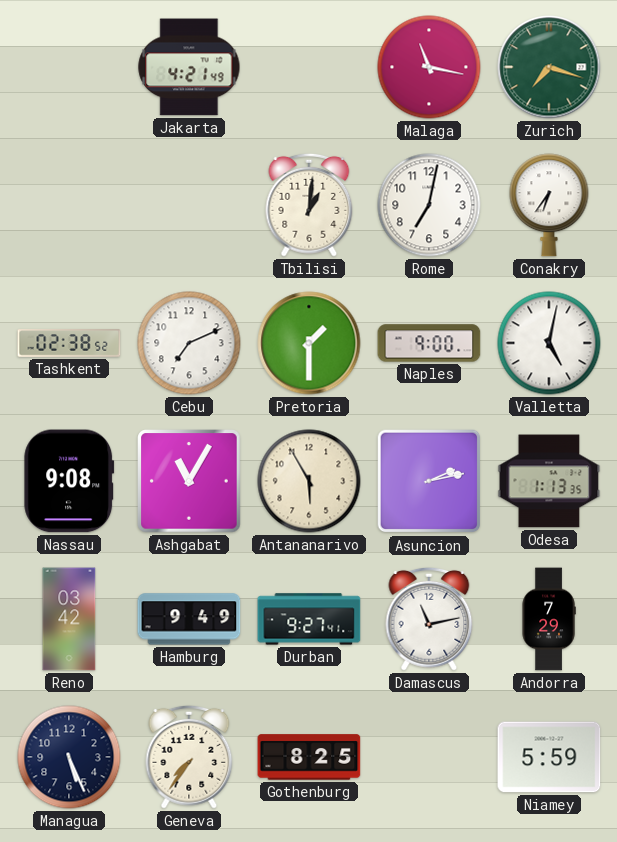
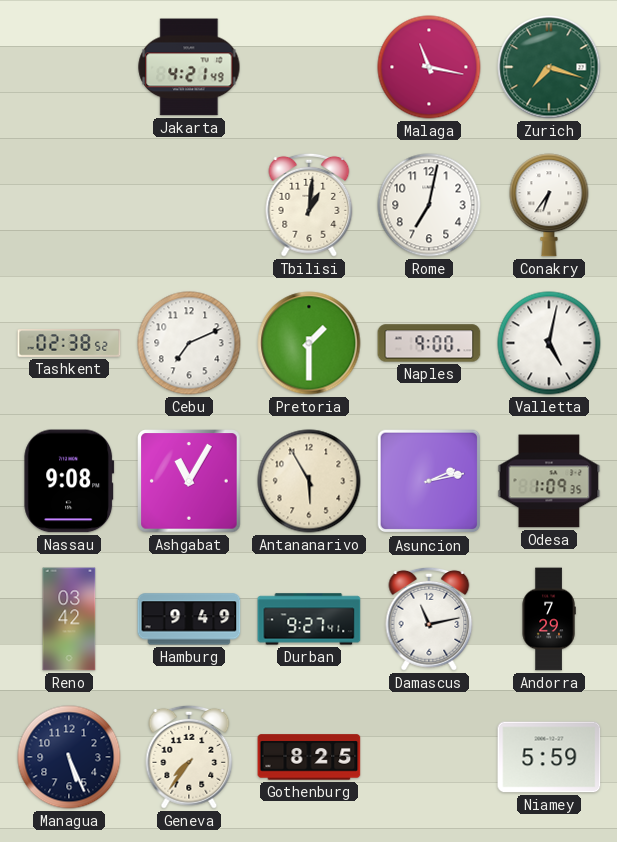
Odesa: 1:13 -> 1:09 (549, 481)
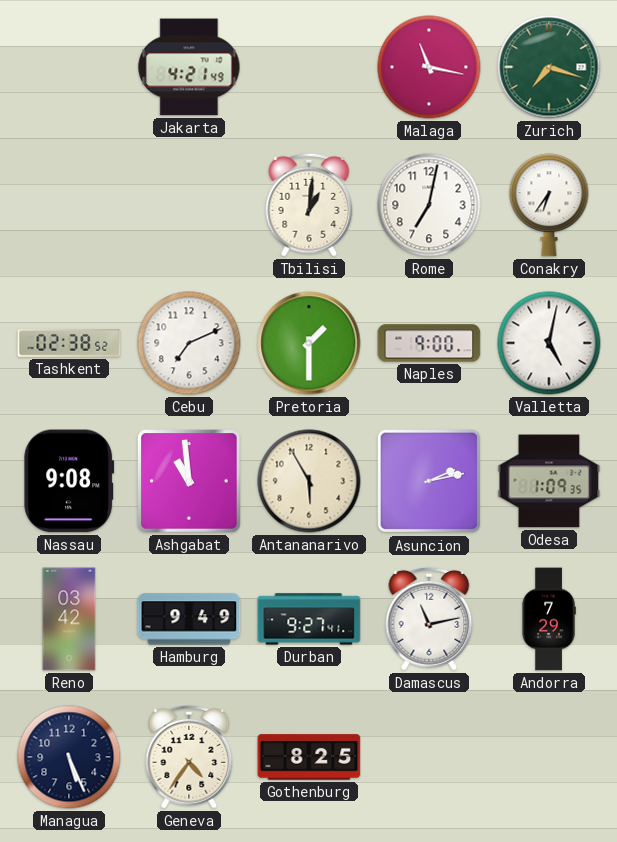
Ashgabat: 11:05 -> 10:59 (189, 481)
Geneva: 7:36 -> 4:36 (189, 757)
Niamey: 5:59 -> none (549, 757)
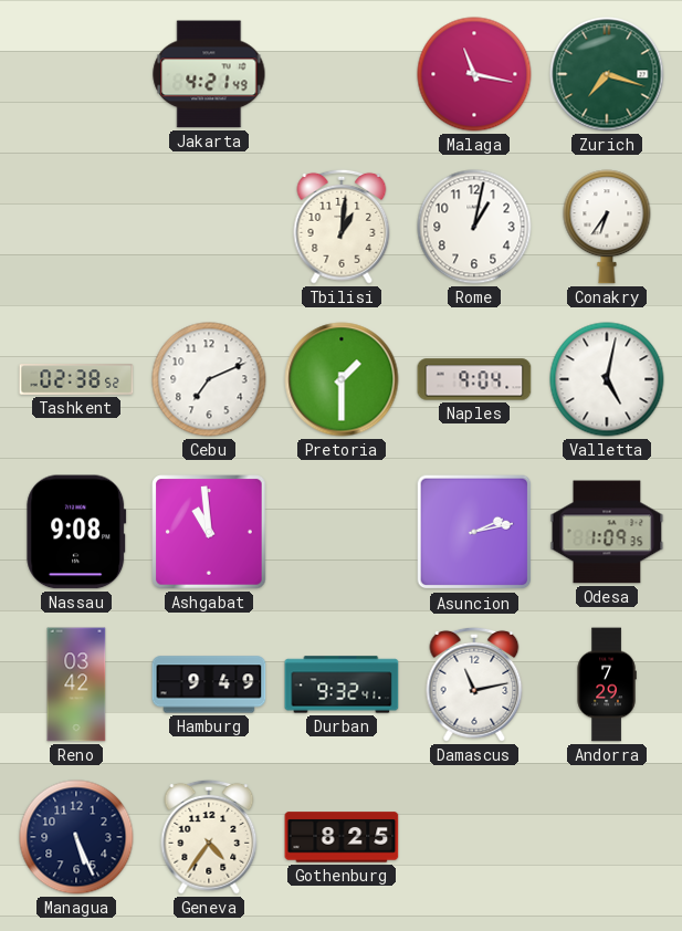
Rome: 7:02 -> 1:02 (474, 227)
Naples: 9:00 -> 9:04 (474, 379)
Antananarivo: 5:55 -> none (309, 481)
Durban: 9:27 -> 9:32 (342, 684)
